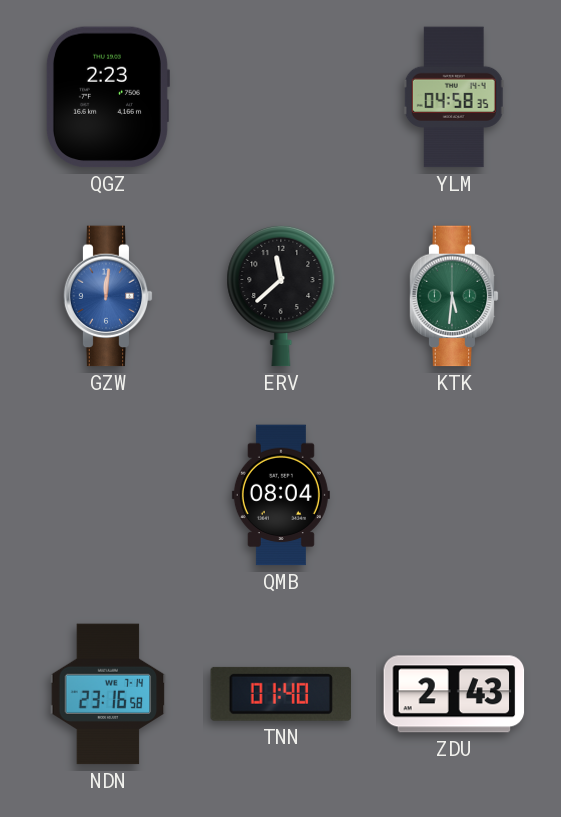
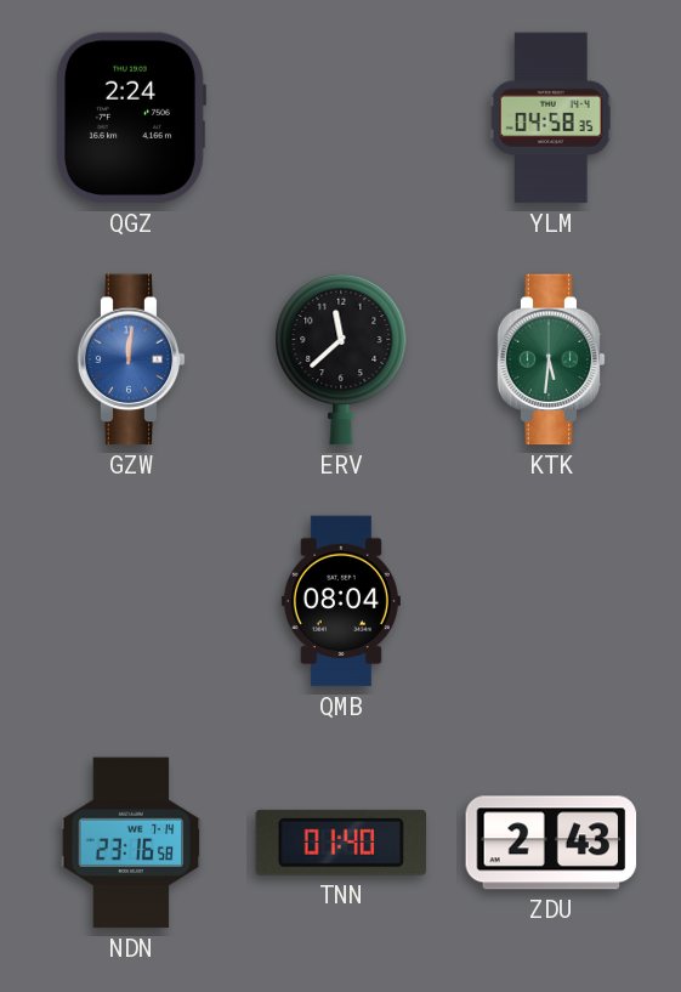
QGZ: 2:23 -> 2:24 (130, 118)
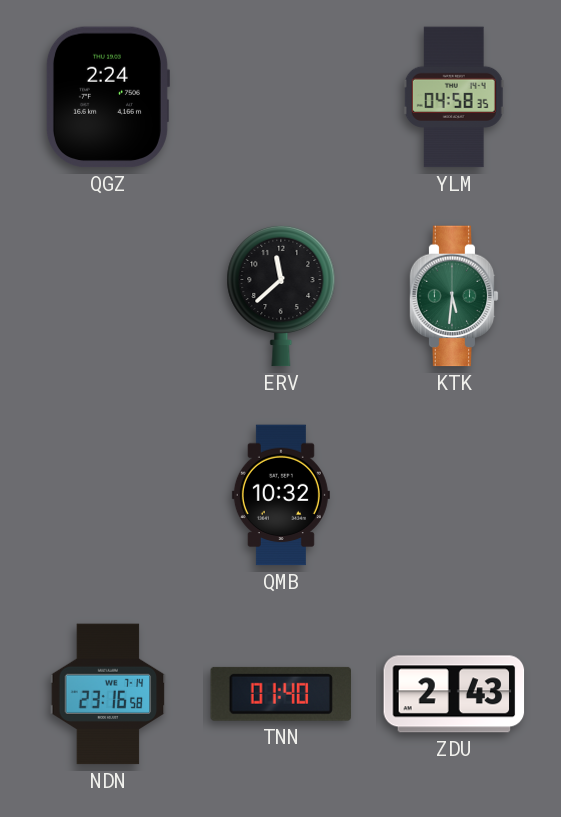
GZW: 12:01 -> none (131, 359)
QMB: 08:04 -> 10:32 (281, 495)
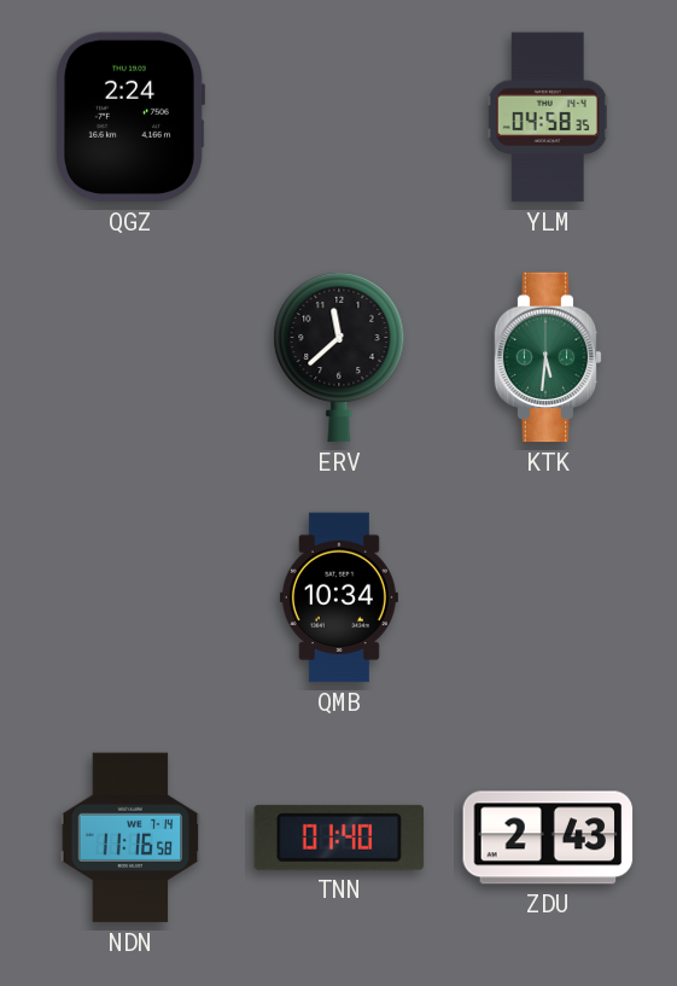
QMB: 10:32 -> 10:34 (339, 597)
NDN: 23:16 -> 11:16 (130, 838)
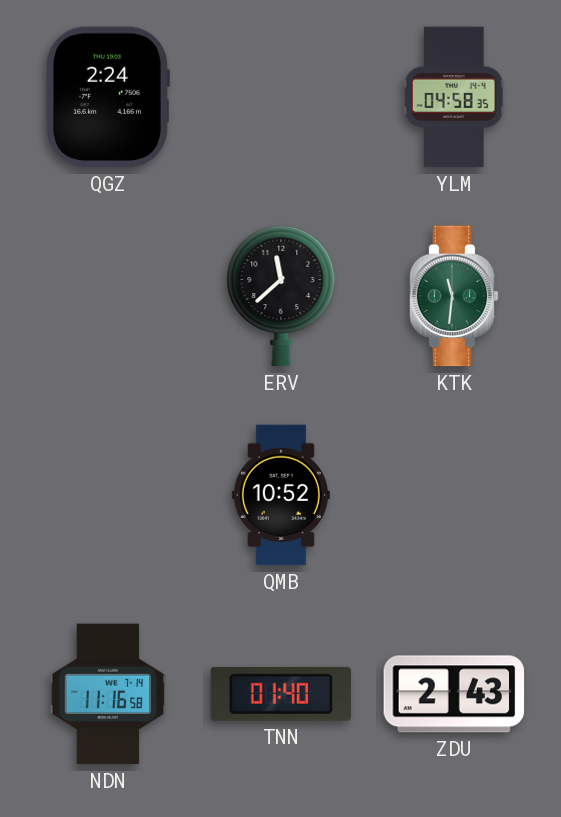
KTK: 5:31 -> 11:31 (454, 296)
QMB: 10:34 -> 10:52 (281, 495)
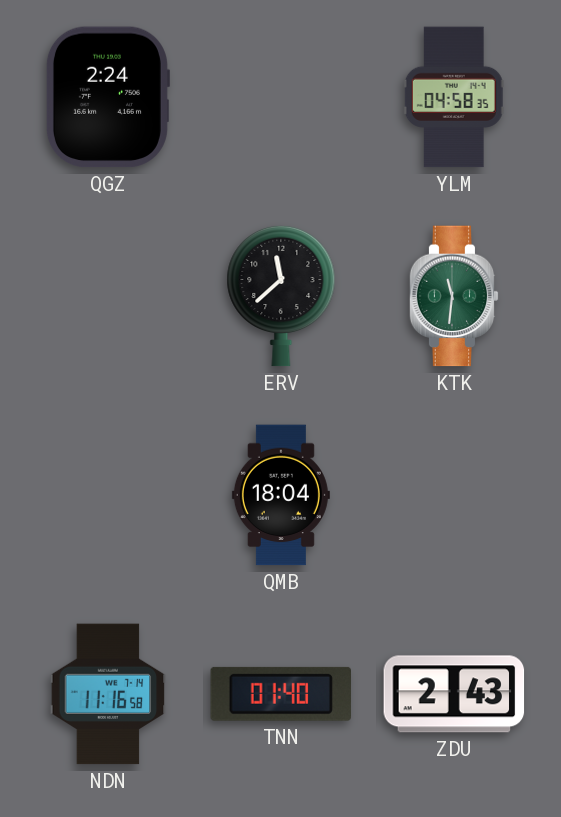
QMB: 10:52 -> 18:04 (281, 495)
